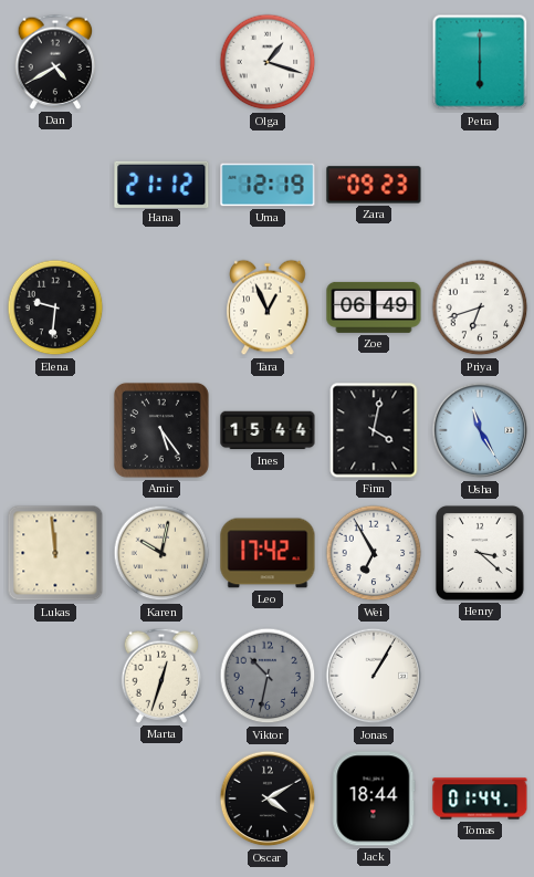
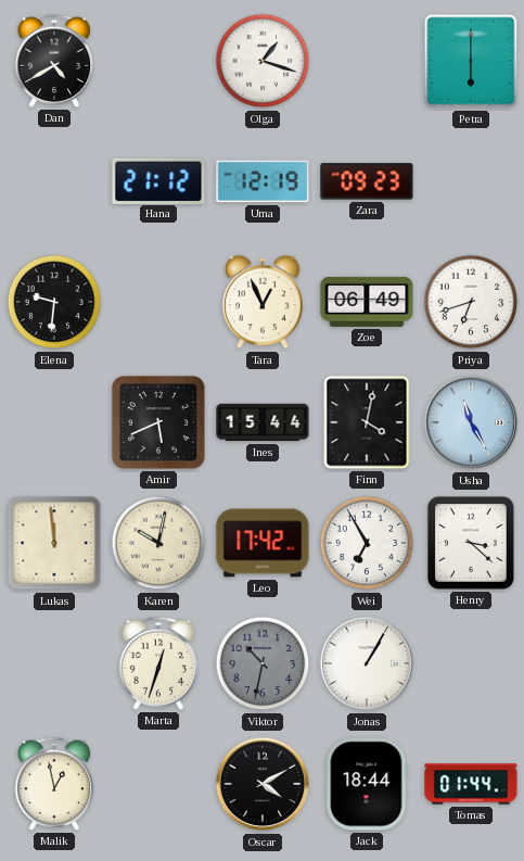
Amir: 5:24 -> 5:41 (158, 422)
Malik: none -> 12:58 (54, 784)
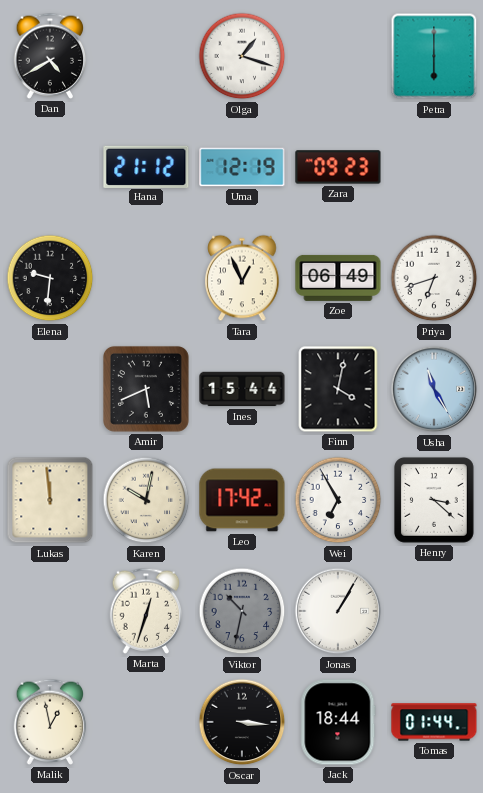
Oscar: 4:10 -> 3:16 (242, 722)
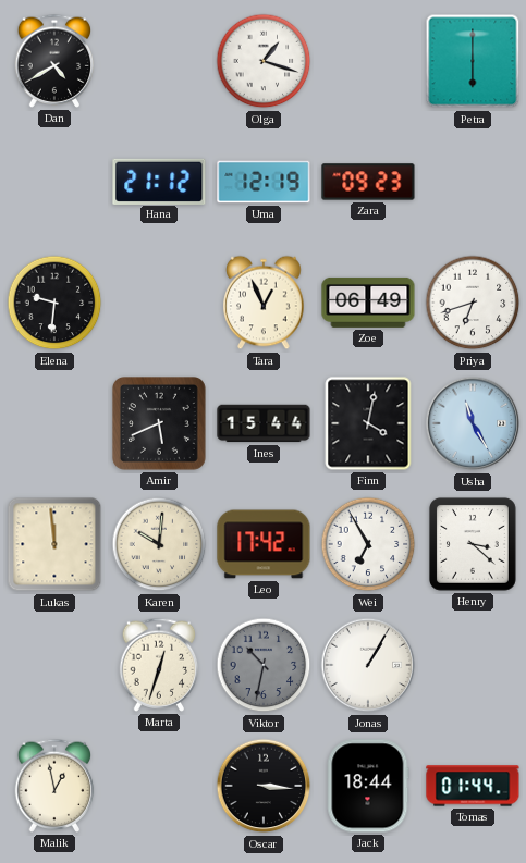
Karen: 10:02 -> 10:01 (159, 544)
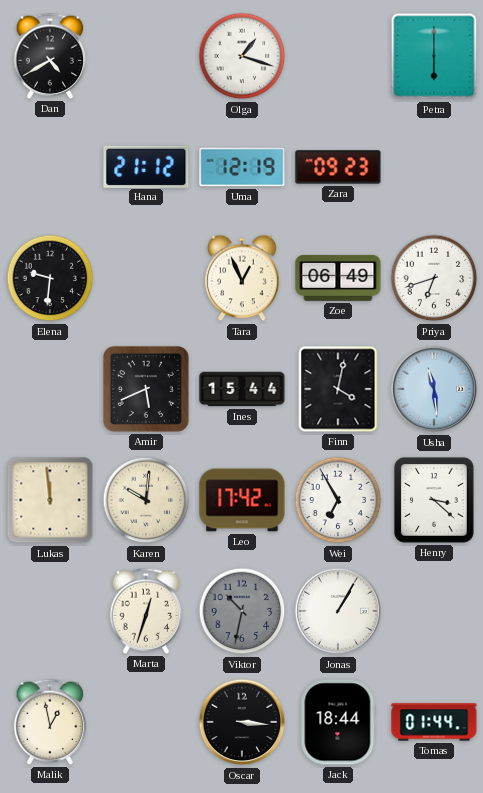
Usha: 11:25 -> 11:29 (434, 389)
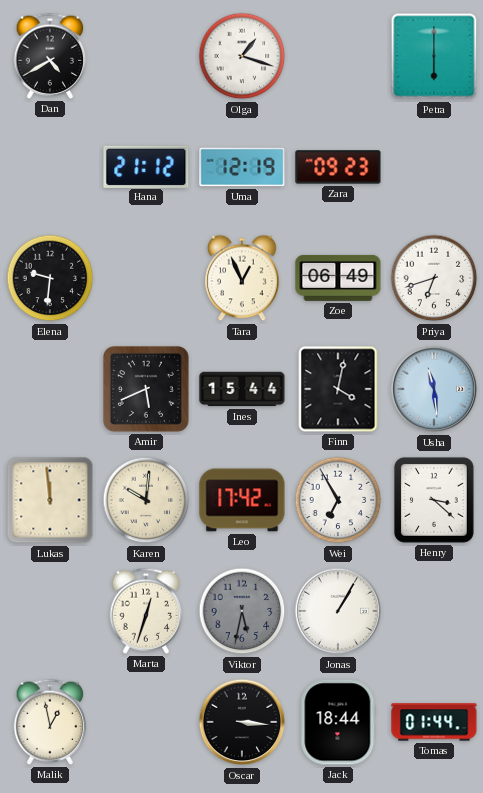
Viktor: 10:32 -> 5:32 (242, 611)
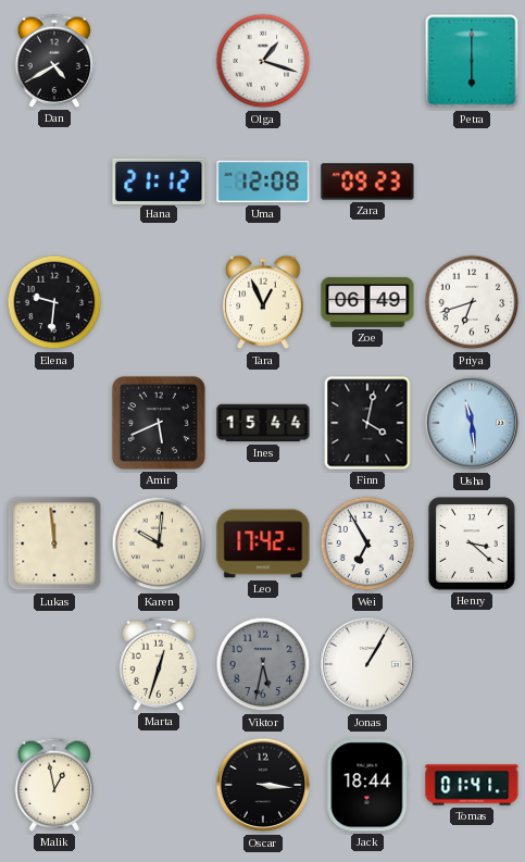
Uma: 12:19 -> 12:08 (263, 182)
Tomas: 01:44 -> 01:41 (472, 785)
